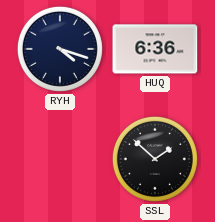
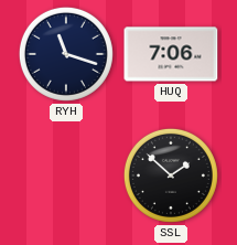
RYH: 4:18 -> 11:18 (66, 54)
HUQ: 6:36 -> 7:06 (171, 54)
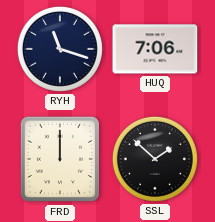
FRD: none -> 12:00 (59, 159)
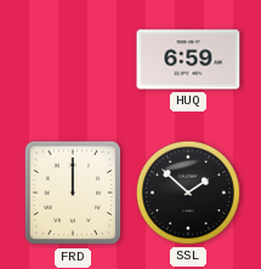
RYH: 11:18 -> none (60, 49)
HUQ: 7:06 -> 6:59 (188, 59)
